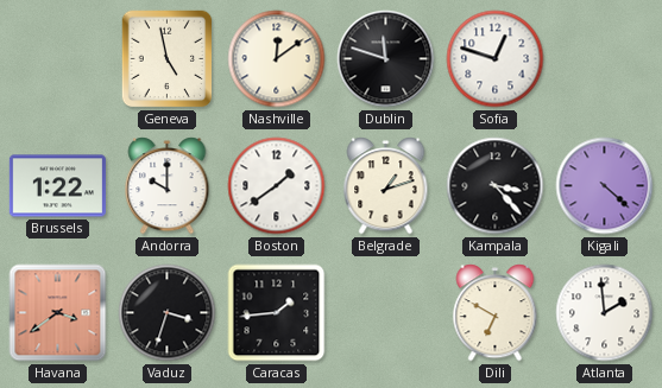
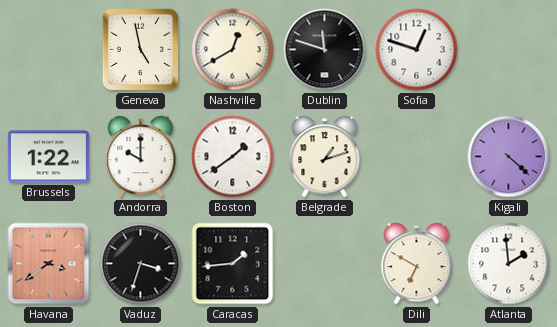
Nashville: 12:09 -> 12:40 (233, 50)
Kampala: 3:23 -> none (496, 186)
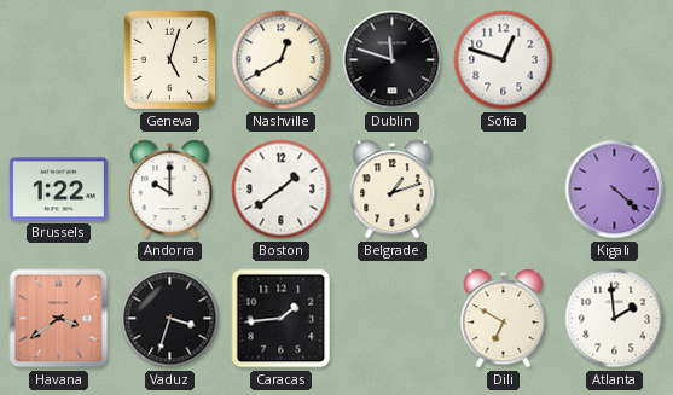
Geneva: 4:58 -> 5:03 (170, 60)
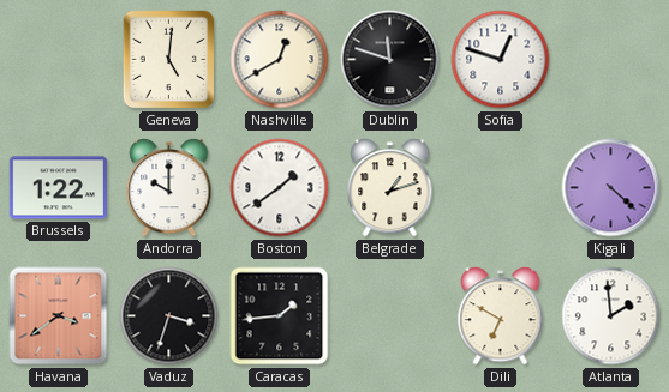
Geneva: 5:03 -> 5:01 (169, 60)
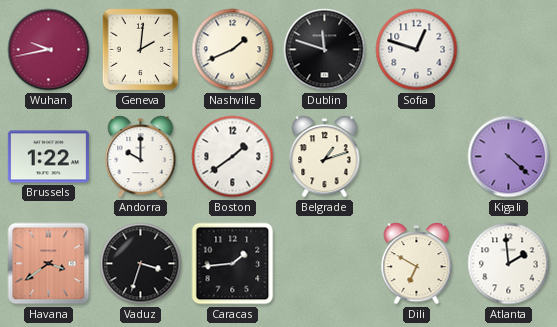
Wuhan: none -> 9:43 (49, 50)
Geneva: 5:01 -> 2:01 (141, 50)
Nashville: 12:40 -> 1:41 (233, 50)
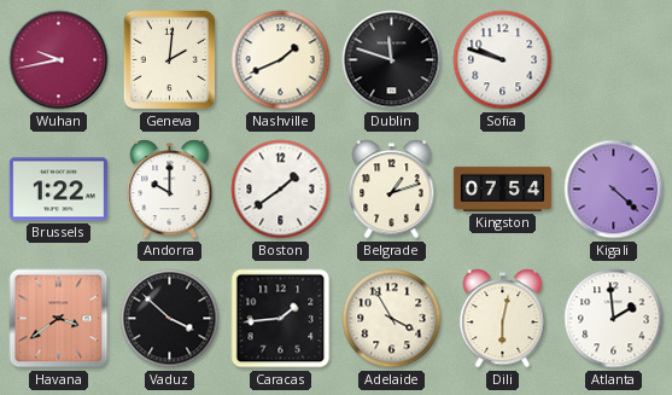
Sofia: 12:48 -> 9:48 (503, 60)
Kingston: none -> 07:54 (502, 188)
Vaduz: 3:33 -> 3:52 (170, 319)
Adelaide: none -> 3:55 (392, 319)
Dili: 6:50 -> 6:02 (503, 319)
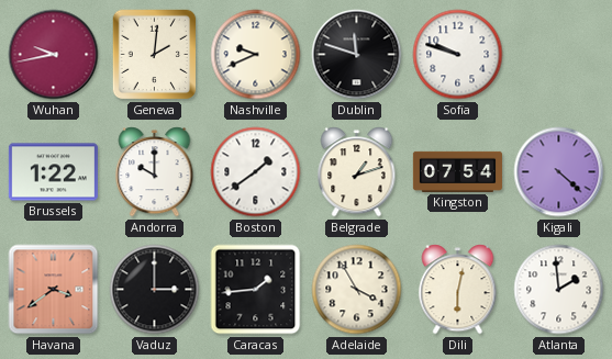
Nashville: 1:41 -> 9:41 (256, 55)
Vaduz: 3:52 -> 3:00 (155, 290)
